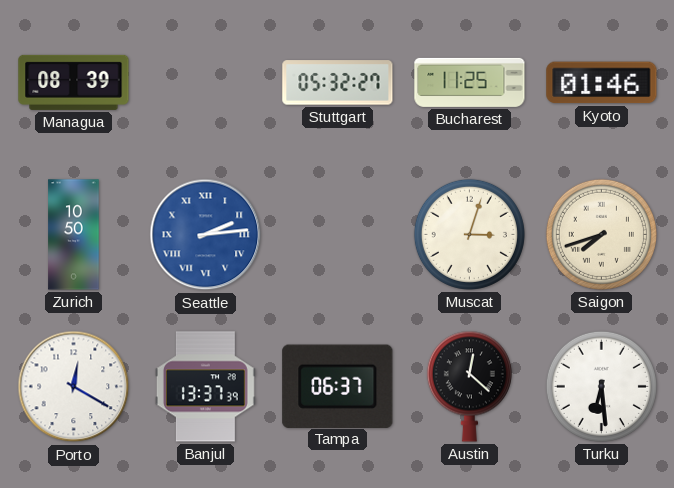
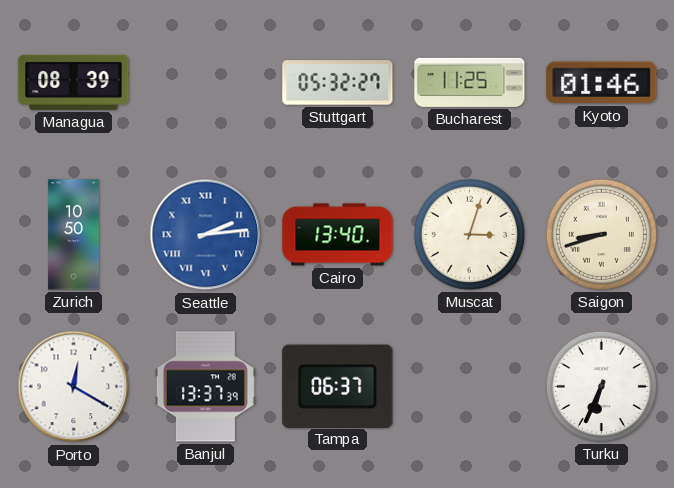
Cairo: none -> 13:40 (338, 235)
Saigon: 7:42 -> 8:42 (601, 234)
Austin: 12:22 -> none (469, 386)
Turku: 6:29 -> 6:34 (601, 386)
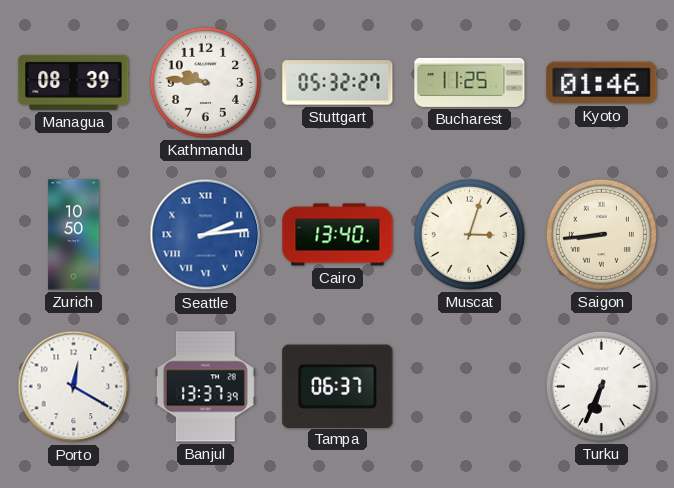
Kathmandu: none -> 9:46 (205, 82)
Saigon: 8:42 -> 8:44 (601, 234)
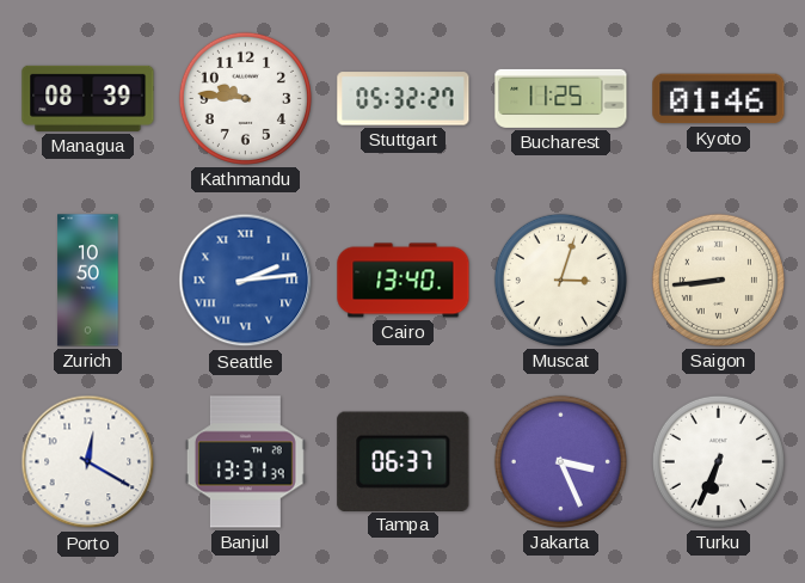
Banjul: 13:37 -> 13:31 (245, 462)
Jakarta: none -> 3:26 (560, 461)
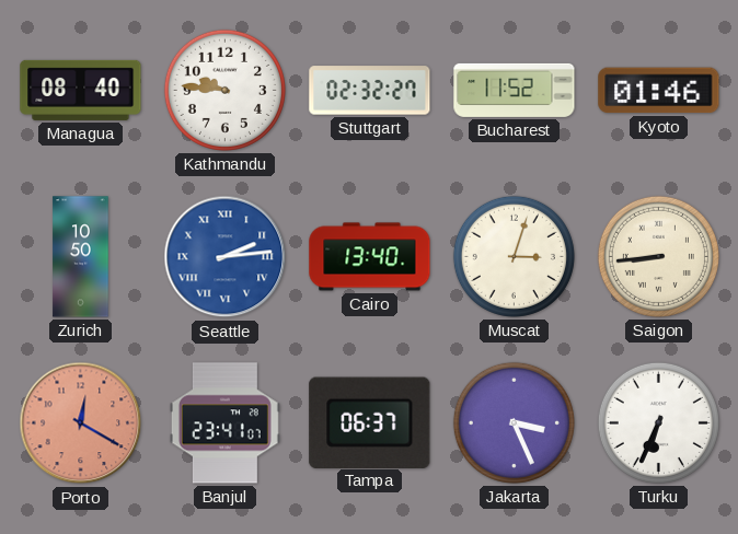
Managua: 08:39 -> 08:40 (81, 90)
Stuttgart: 05:32 -> 02:32 (370, 91)
Bucharest: 11:25 -> 11:52 (515, 90)
Porto dial: white -> salmon (81, 423)
Banjul: 13:31 -> 23:41 (224, 423)
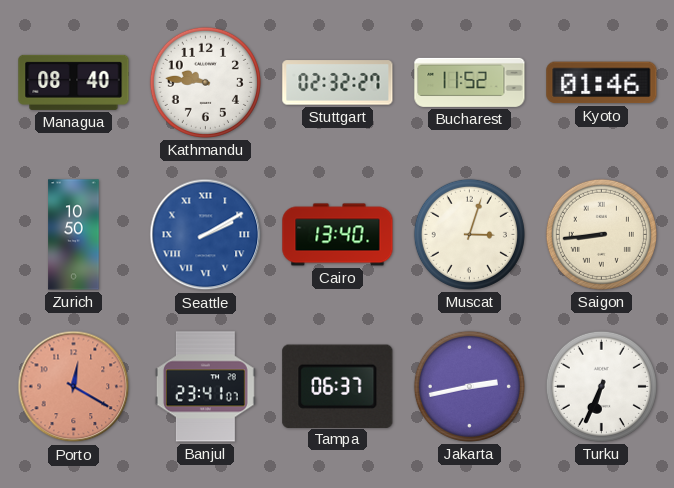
Seattle: 2:14 -> 2:10 (206, 235)
Jakarta: 3:26 -> 2:43 (469, 386)
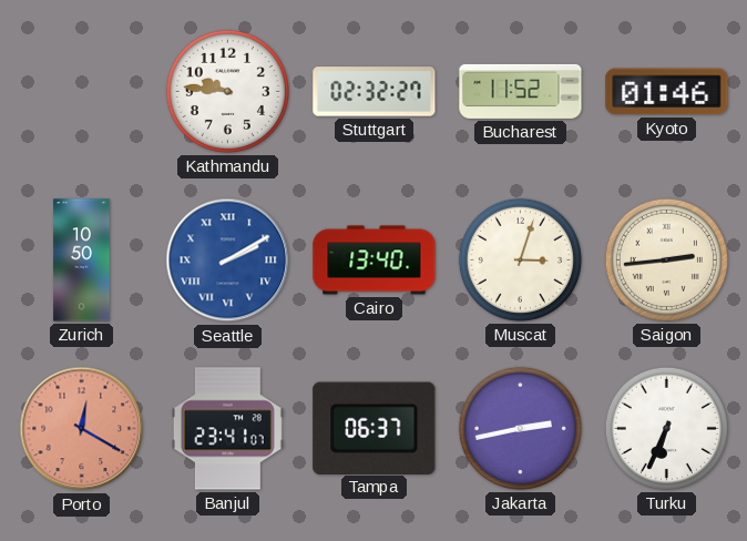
Managua: 08:40 -> none (74, 82)
Saigon: 8:44 -> 2:44 (666, 259)
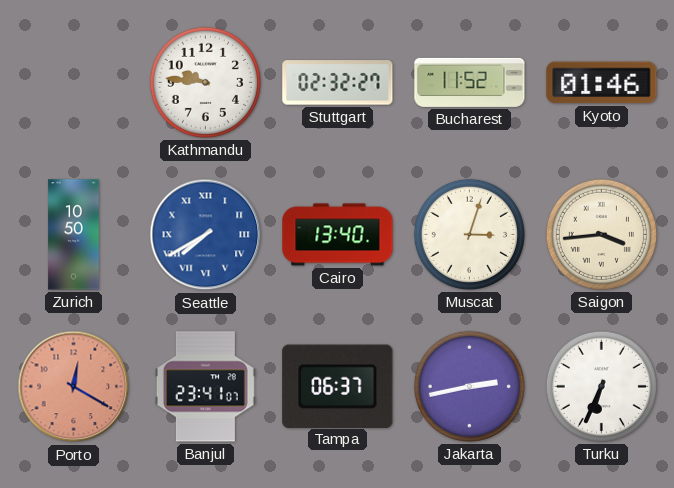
Seattle: 2:10 -> 7:40 (206, 235)
Saigon: 2:44 -> 3:44 (601, 234)
